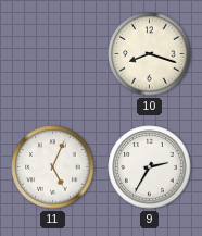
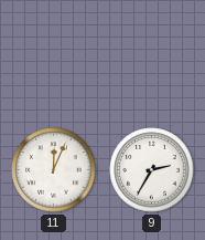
10: 8:18 -> none (150, 54)
11: 5:04 -> 12:04 (54, 170)
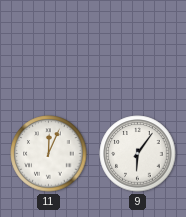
9: 2:35 -> 6:06 (138, 154)
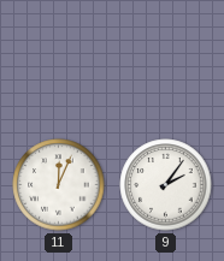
9: 6:06 -> 2:06 (166, 185)
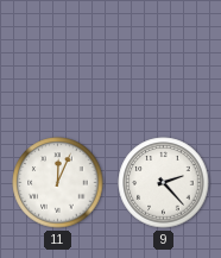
9: 2:06 -> 2:23 (164, 183)
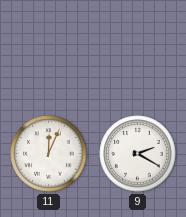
9: 2:23 -> 2:20 (138, 154)
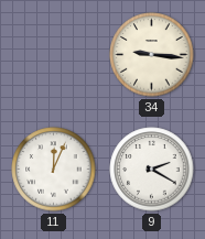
34: none -> 9:16 (152, 55)
